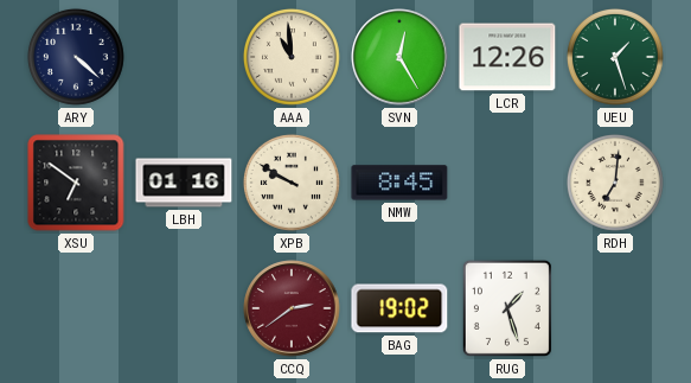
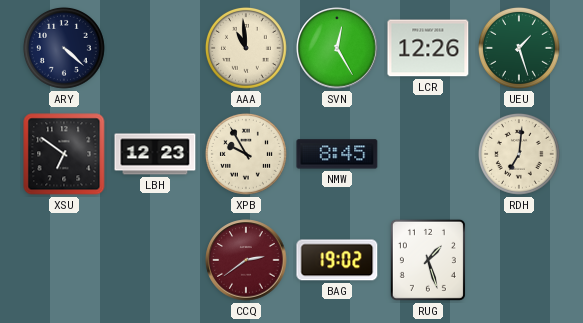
LBH: 01:16 -> 12:23 (155, 154)
XPB: 9:50 -> 9:55 (246, 154)
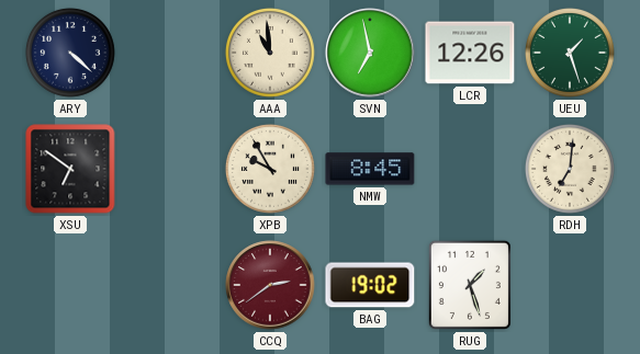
SVN: 12:25 -> 6:58 (370, 53)
LBH: 12:23 -> none (155, 154)
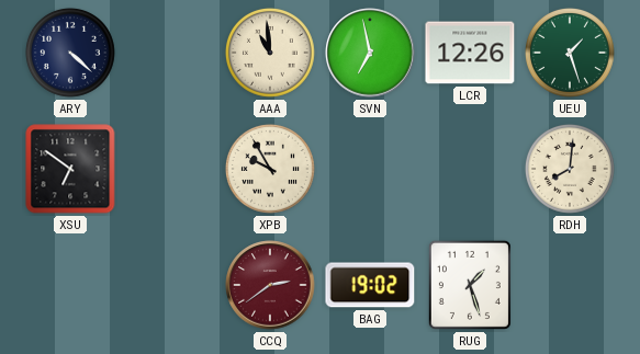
NMW: 8:45 -> none (370, 169)
RDH: 7:01 -> 8:01 (570, 169)
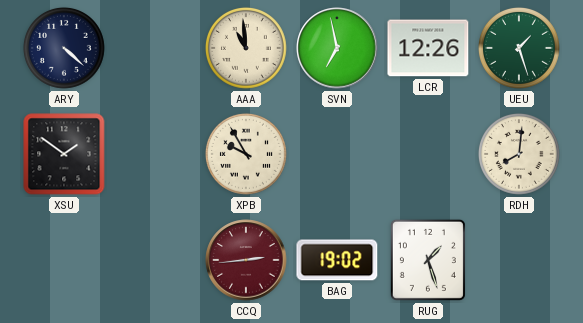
XSU: 6:51 -> 1:51 (64, 154)
CCQ: 2:39 -> 2:44 (246, 260)
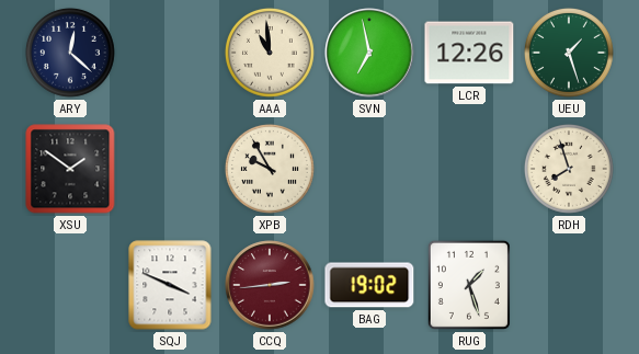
ARY: 4:22 -> 12:22 (70, 53)
RDH: 8:01 -> 7:57 (569, 169)
SQJ: none -> 3:49 (170, 285)
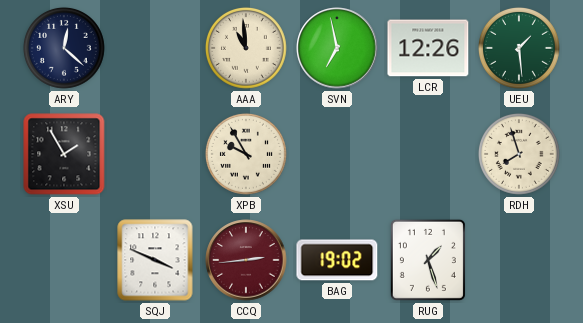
UEU: 1:27 -> 1:29 (519, 48)
XSU: 1:51 -> 1:55 (64, 154)
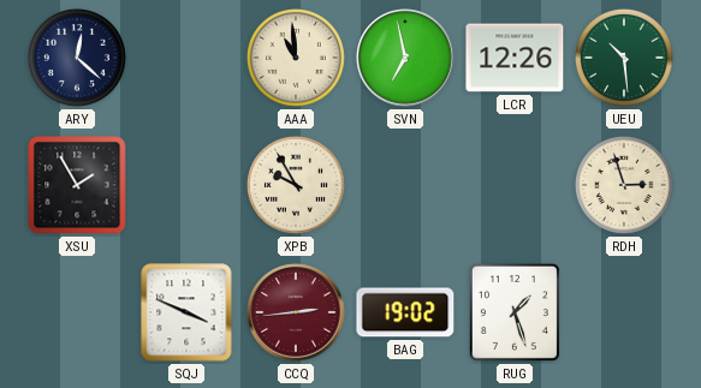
UEU: 1:29 -> 10:29 (624, 58)
RDH: 7:57 -> 2:57 (624, 185)
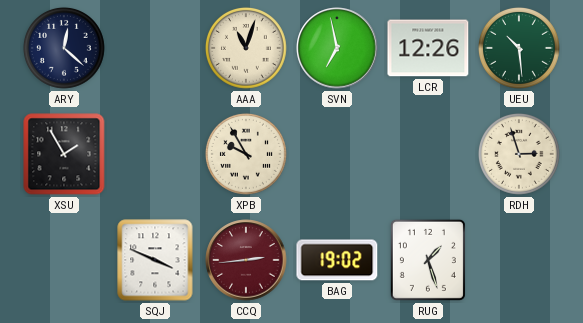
AAA: 10:59 -> 11:03 (246, 48)
